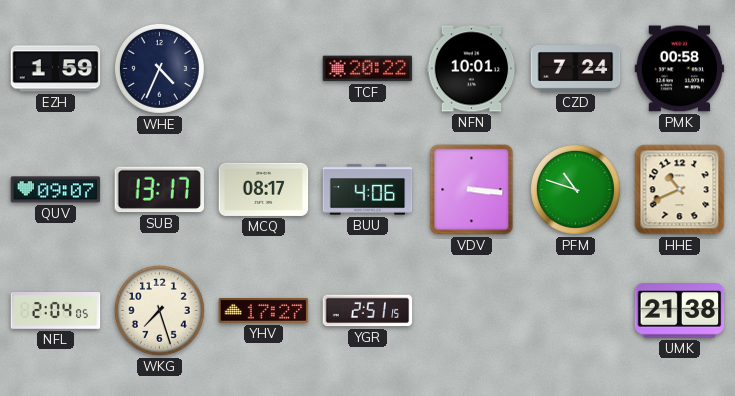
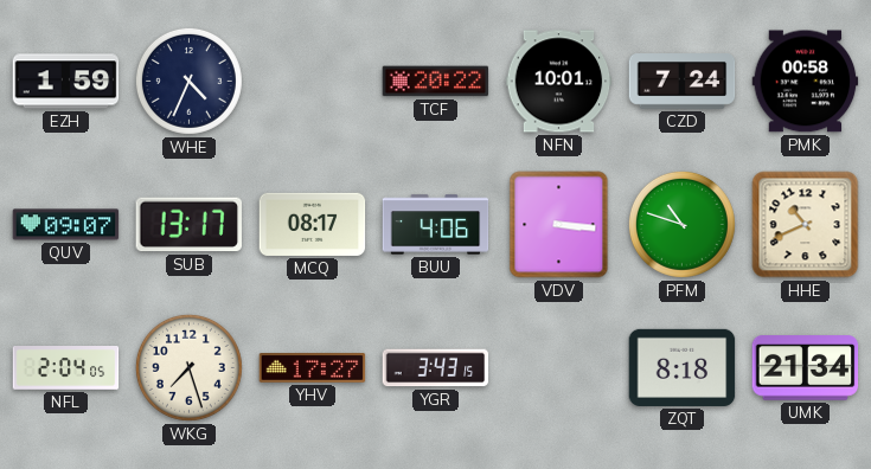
YGR: 2:51 -> 3:43 (436, 368)
ZQT: none -> 8:18 (683, 367)
UMK: 21:38 -> 21:34 (806, 368)
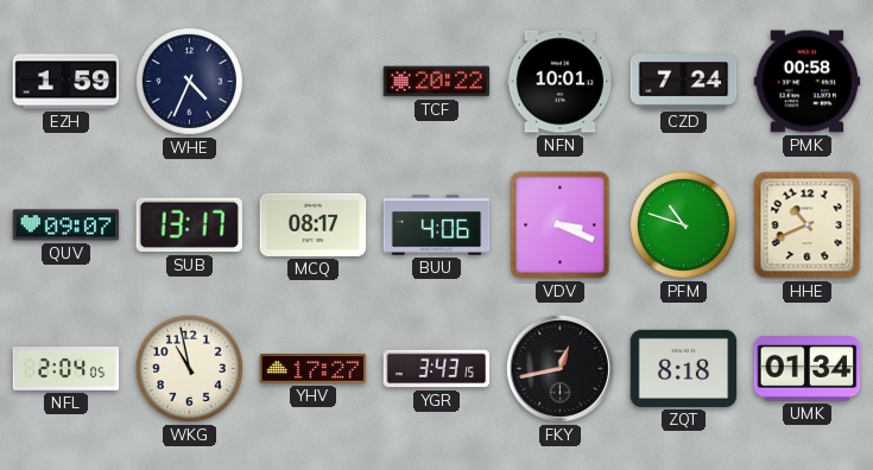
VDV: 3:16 -> 3:19 (561, 226)
WKG: 7:27 -> 10:58 (189, 368)
FKY: none -> 12:43 (559, 368)
UMK: 21:34 -> 01:34 (808, 369)
